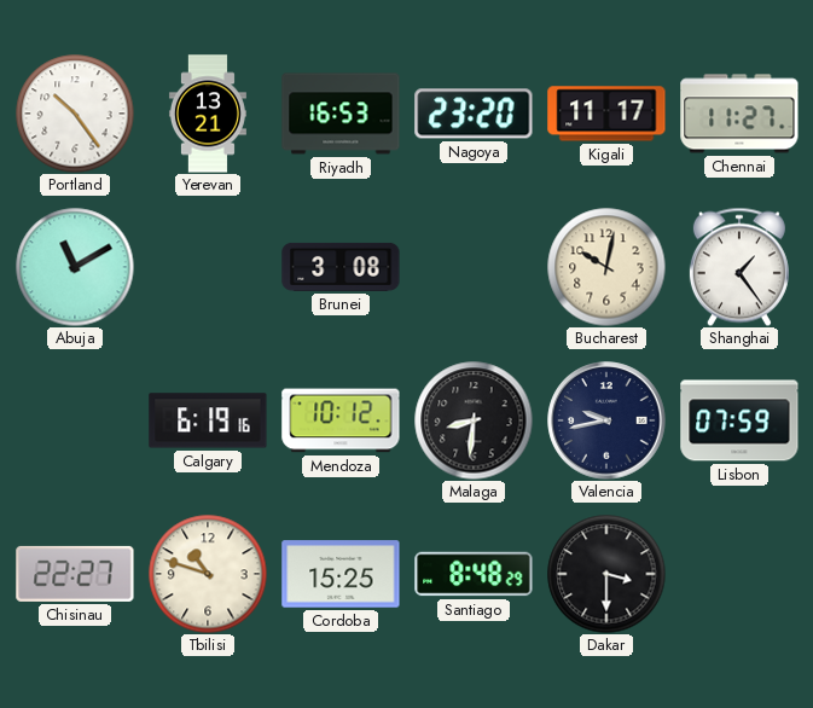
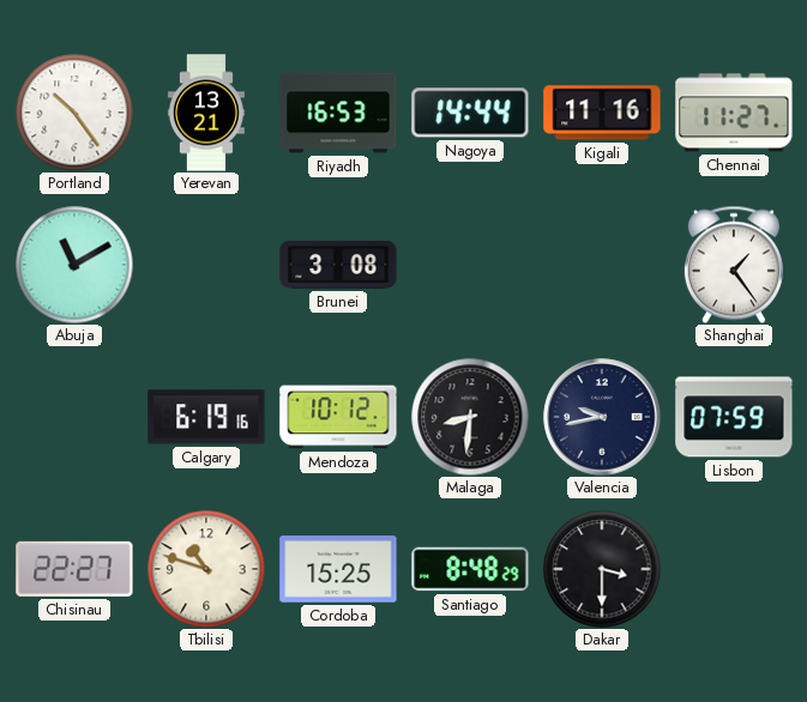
Nagoya: 23:20 -> 14:44 (470, 113)
Kigali: 11:17 -> 11:16 (602, 113)
Bucharest: 10:02 -> none (606, 267)
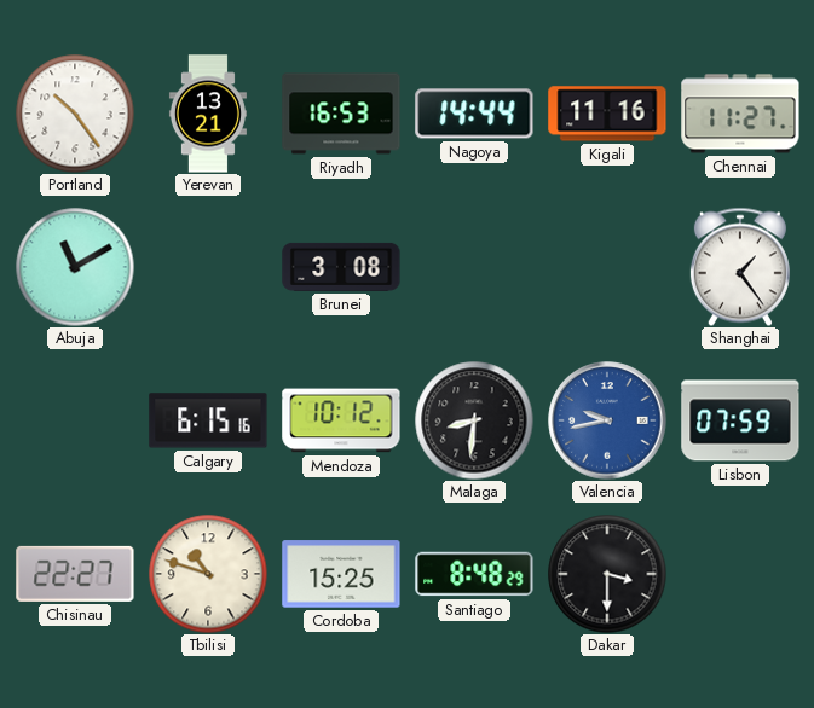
Calgary: 6:19 -> 6:15 (208, 420)
Valencia dial: navy -> blue (607, 420)
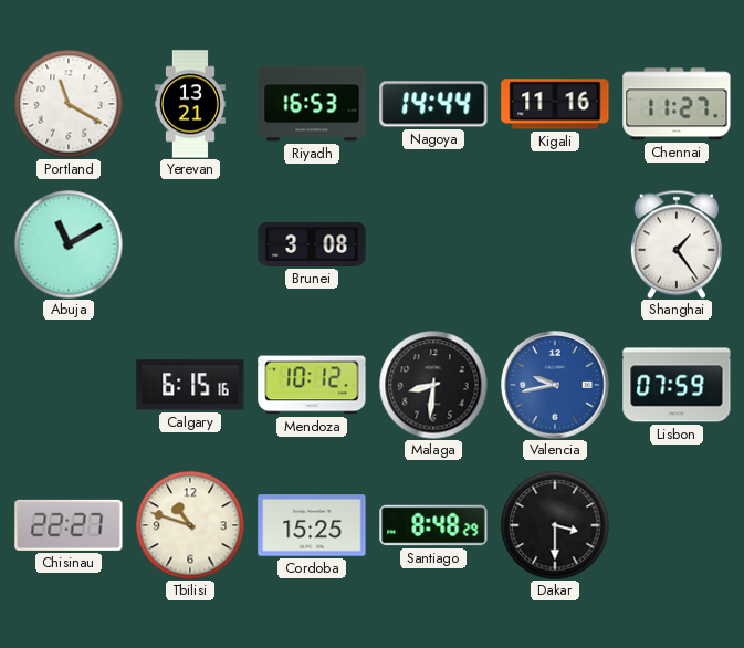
Portland: 10:24 -> 11:20 (69, 104)
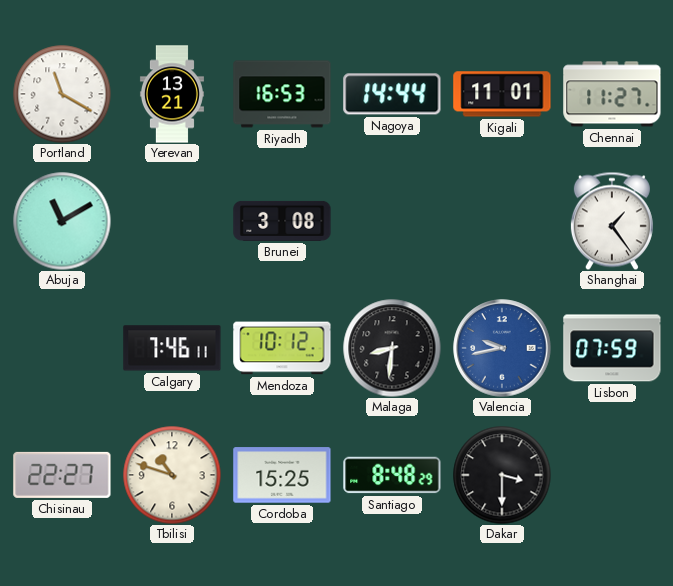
Kigali: 11:16 -> 11:01 (502, 94)
Calgary: 6:15 -> 7:46 (172, 348)
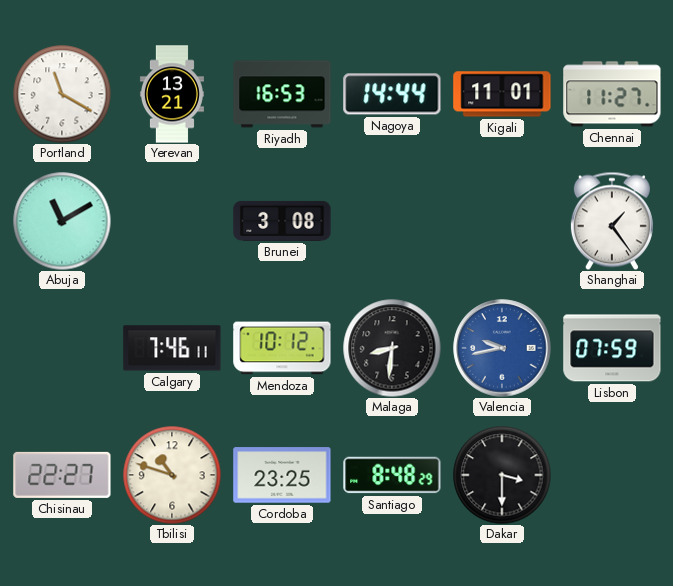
Cordoba: 15:25 -> 23:25 (282, 475)
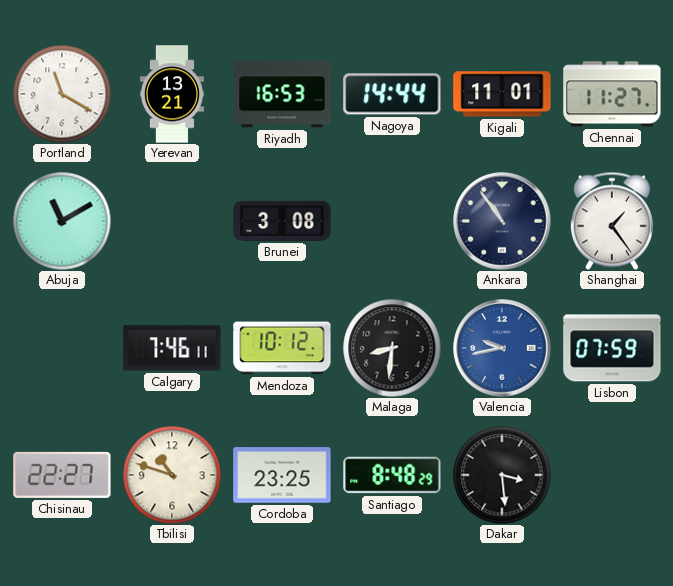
Ankara: none -> 10:54 (502, 221)
Dakar: 3:30 -> 3:29 (502, 475)
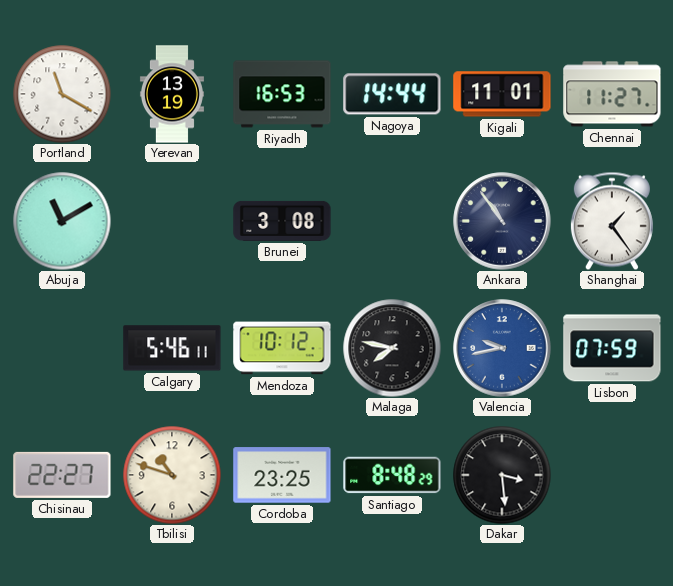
Yerevan: 13:21 -> 13:19 (172, 94)
Calgary: 7:46 -> 5:46 (172, 348)
Malaga: 8:31 -> 7:47 (392, 348)
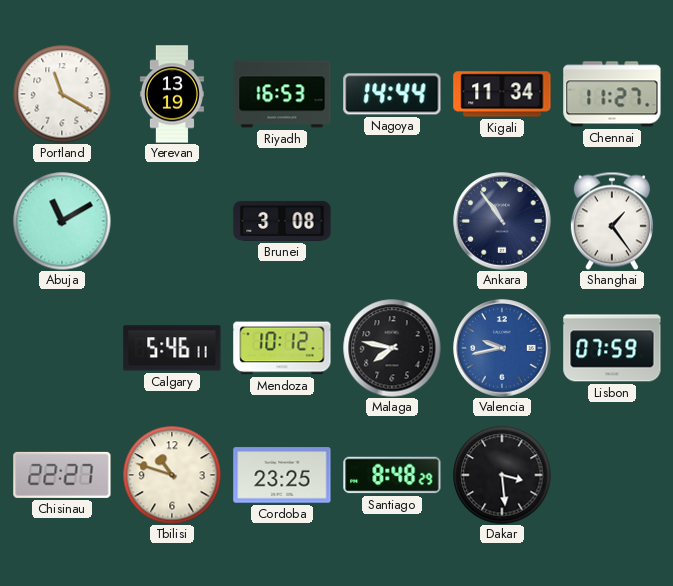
Kigali: 11:01 -> 11:34 (502, 94)
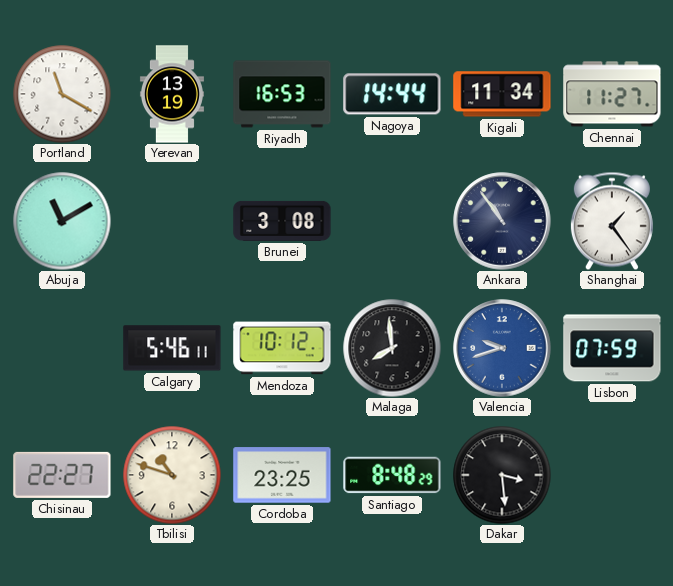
Malaga: 7:47 -> 7:59 (392, 348)
Valencia: 9:43 -> 9:42 (502, 348)
